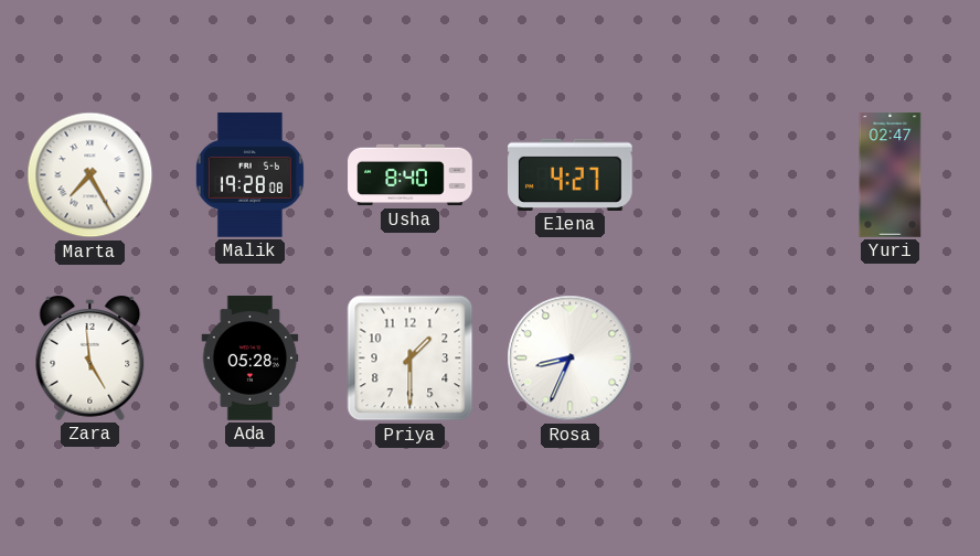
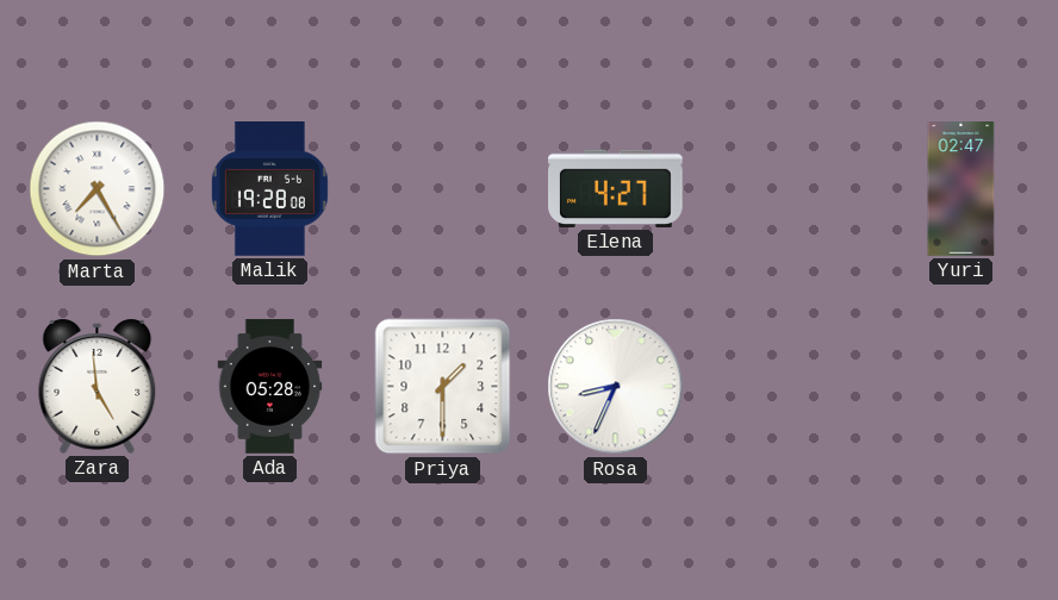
Usha: 8:40 -> none (411, 175)
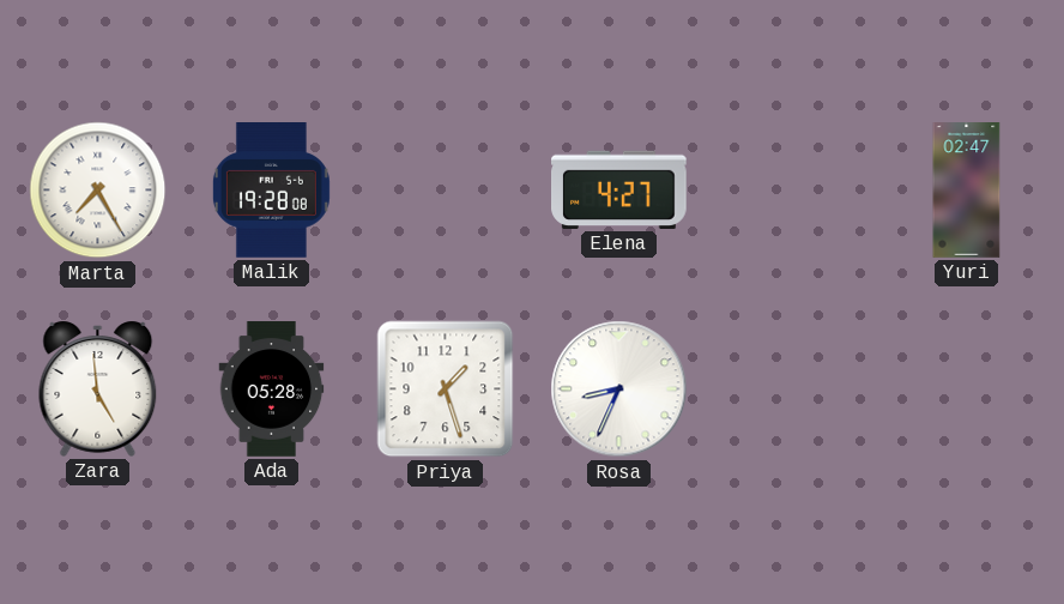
Priya: 1:30 -> 1:27 (446, 389)
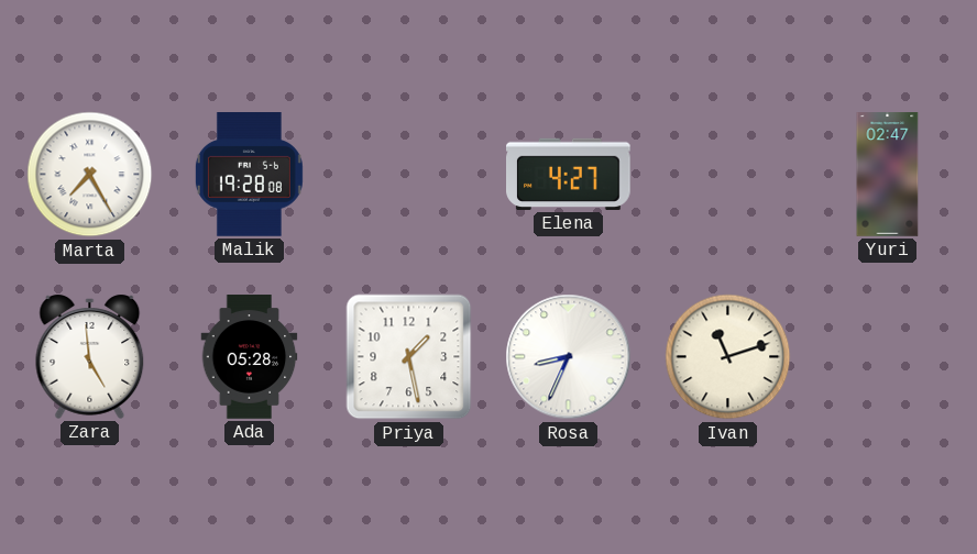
Priya: 1:27 -> 1:28 (409, 357)
Ivan: none -> 11:12 (728, 357)
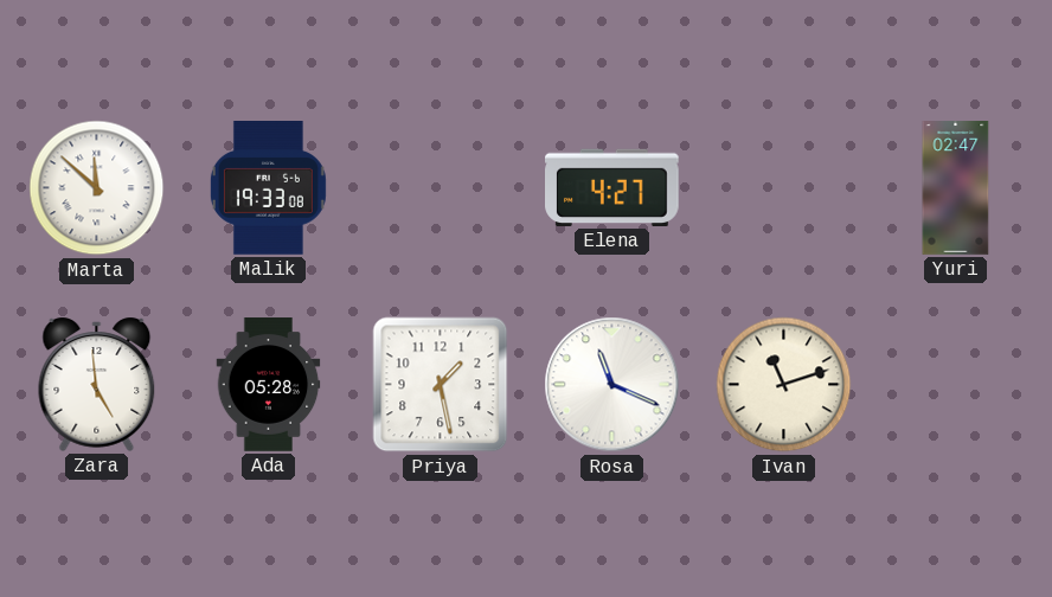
Marta: 7:25 -> 11:52 (97, 188)
Malik: 19:28 -> 19:33 (268, 188)
Rosa: 8:34 -> 11:19 (612, 385)
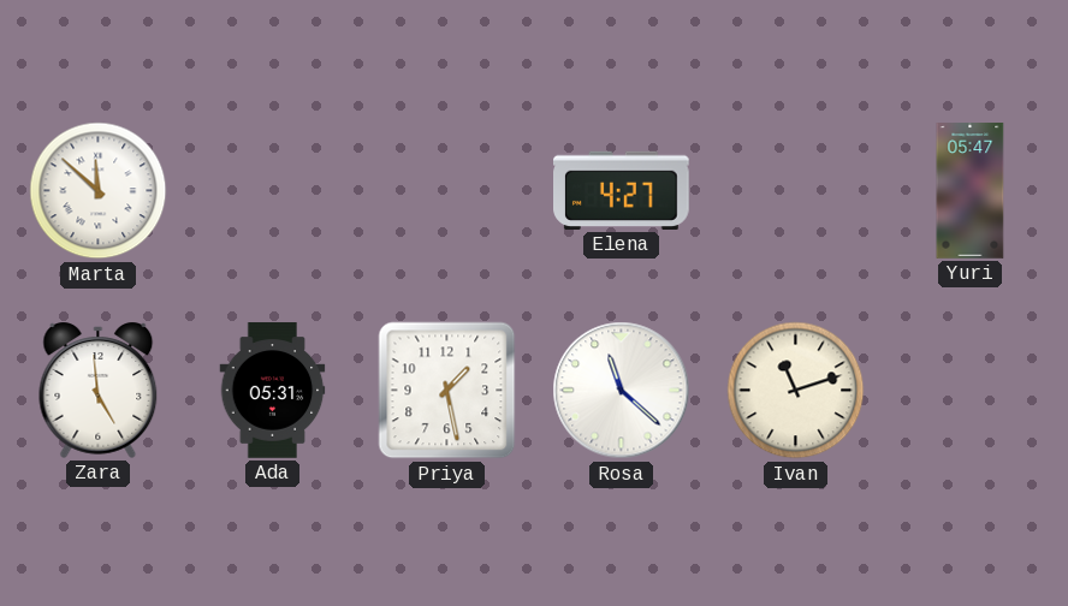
Malik: 19:33 -> none (268, 188)
Yuri: 02:47 -> 05:47 (971, 191)
Ada: 05:28 -> 05:31 (273, 391)
Rosa: 11:19 -> 11:22 (622, 391)
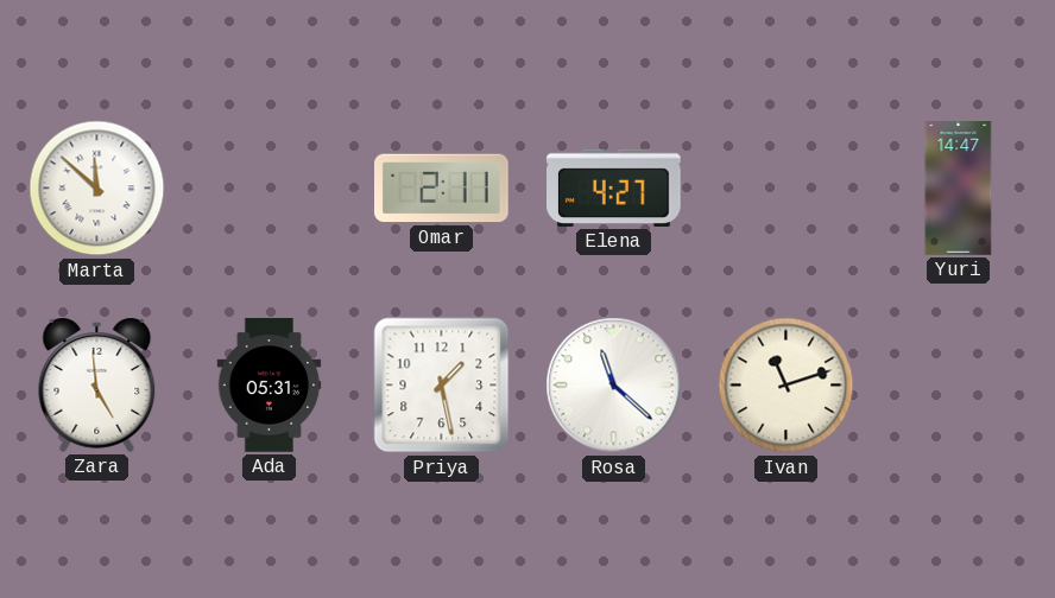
Omar: none -> 2:11 (442, 189)
Yuri: 05:47 -> 14:47 (959, 189)
